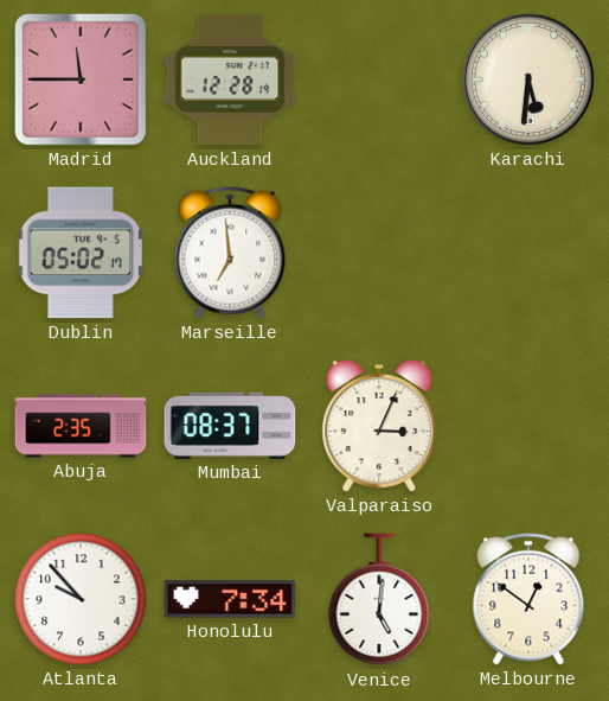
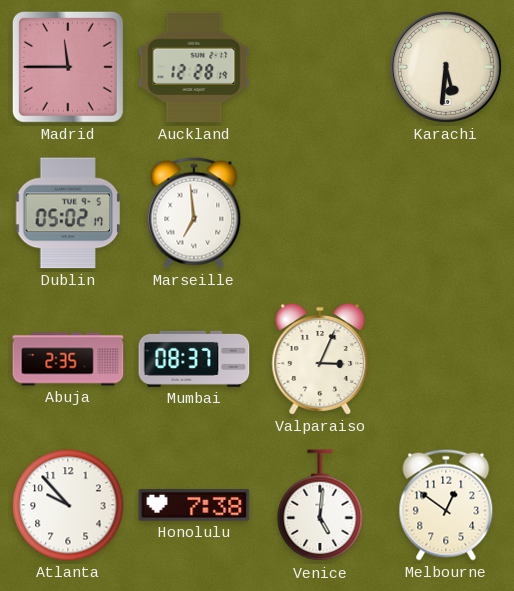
Honolulu: 7:34 -> 7:38 (194, 505)
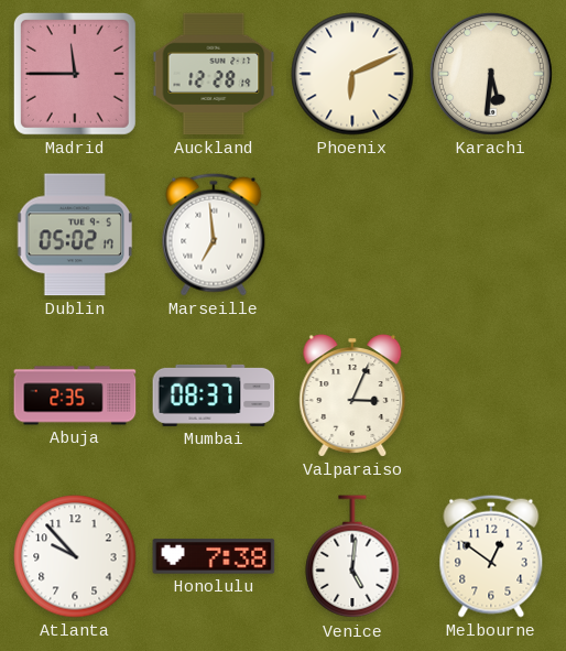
Phoenix: none -> 6:11 (352, 74)
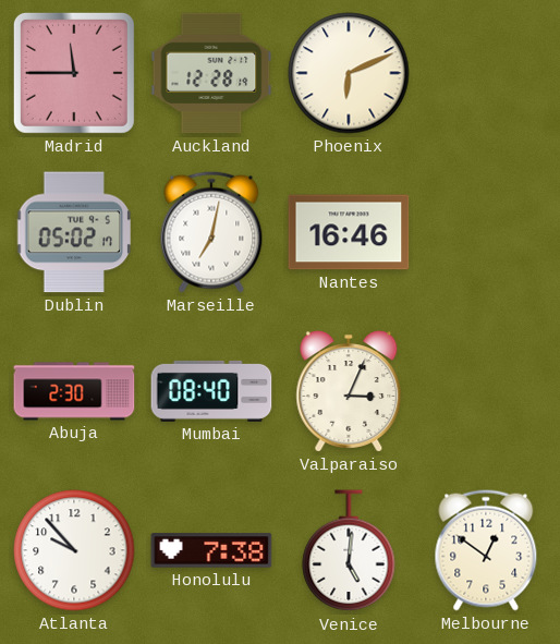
Karachi: 5:31 -> none (491, 74)
Marseille: 6:59 -> 7:02 (211, 232)
Nantes: none -> 16:46 (349, 232)
Abuja: 2:35 -> 2:30 (74, 391)
Mumbai: 08:37 -> 08:40 (211, 391)
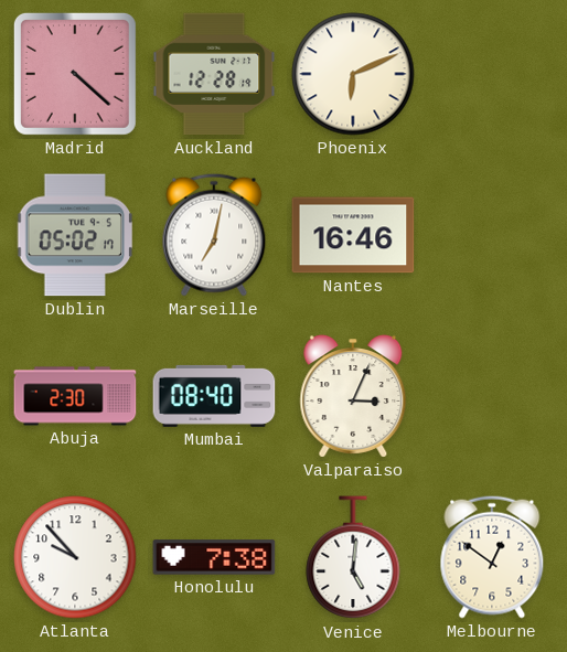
Madrid: 11:45 -> 4:22 (75, 74)
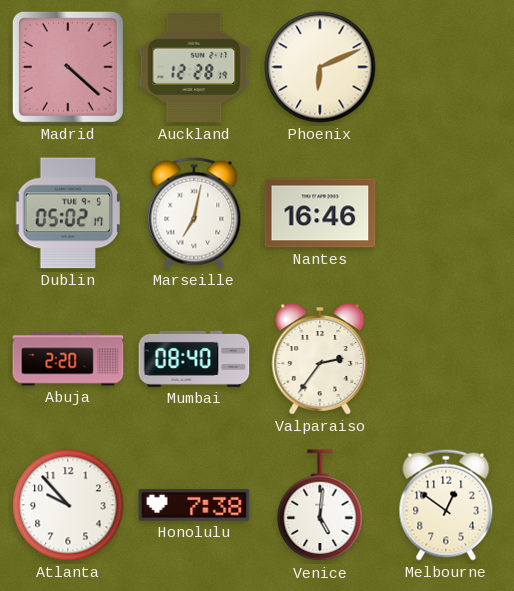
Abuja: 2:30 -> 2:20 (68, 359)
Valparaiso: 3:04 -> 2:36 (320, 359)
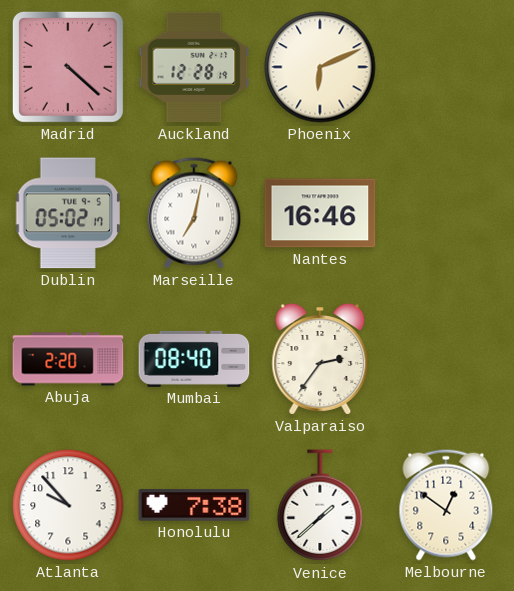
Venice: 5:01 -> 1:38 (320, 506)
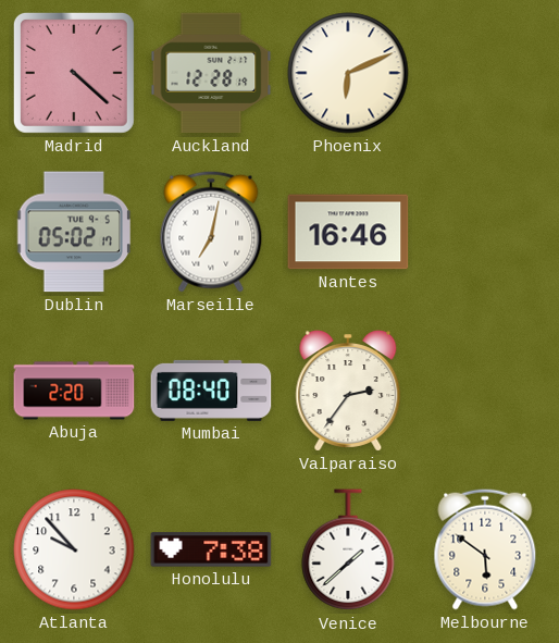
Melbourne: 12:51 -> 5:51 (485, 549)
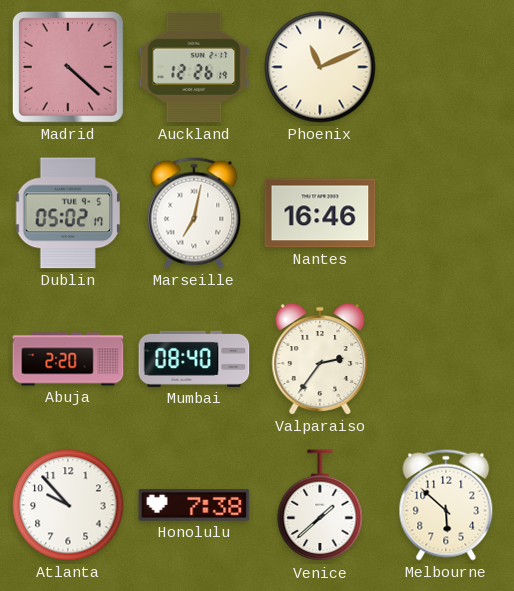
Auckland: 12:28 -> 12:26 (194, 67)
Phoenix: 6:11 -> 11:11 (320, 67)
Melbourne: 5:51 -> 5:52 (446, 505)
